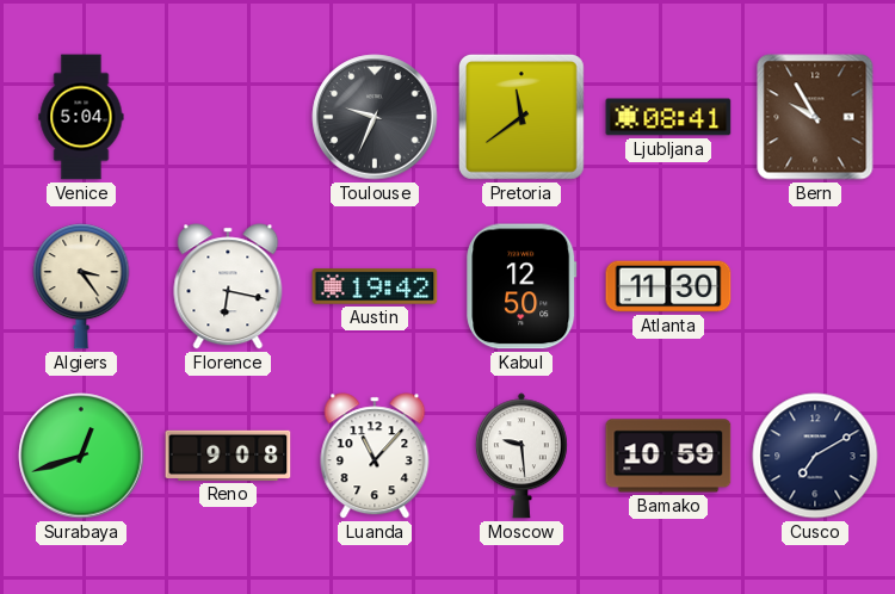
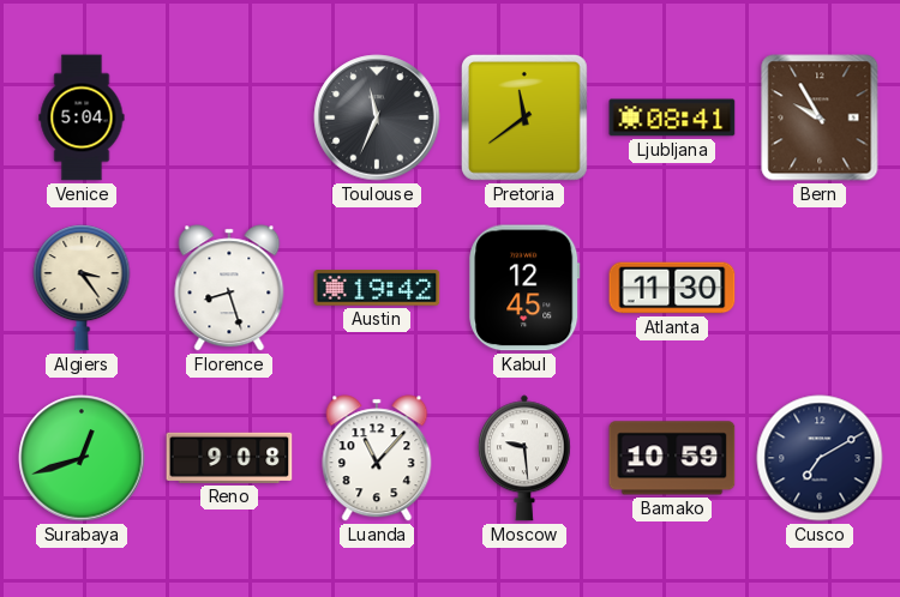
Toulouse: 9:34 -> 11:34 (377, 117)
Florence: 6:17 -> 8:27 (229, 288)
Kabul: 12:50 -> 12:45 (524, 288)
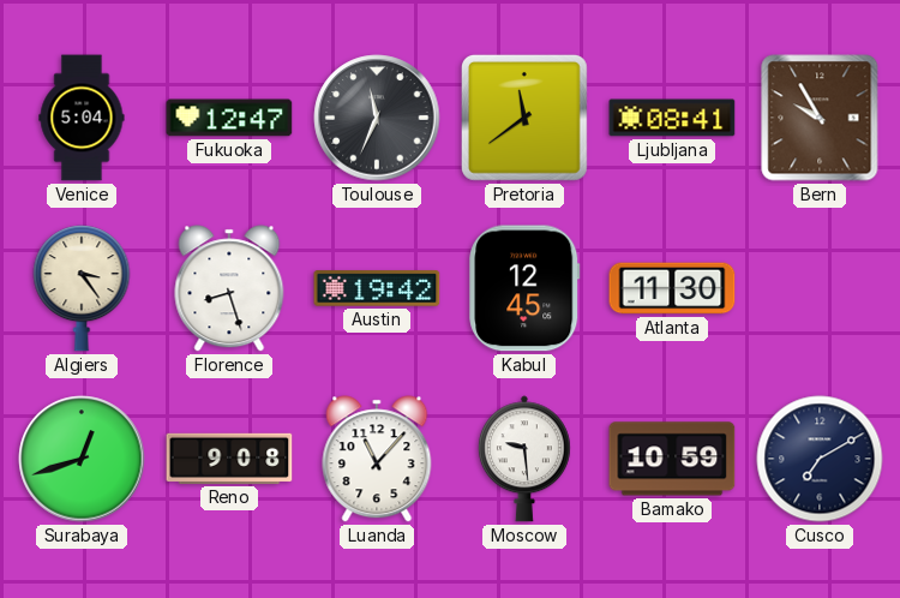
Fukuoka: none -> 12:47 (229, 118)
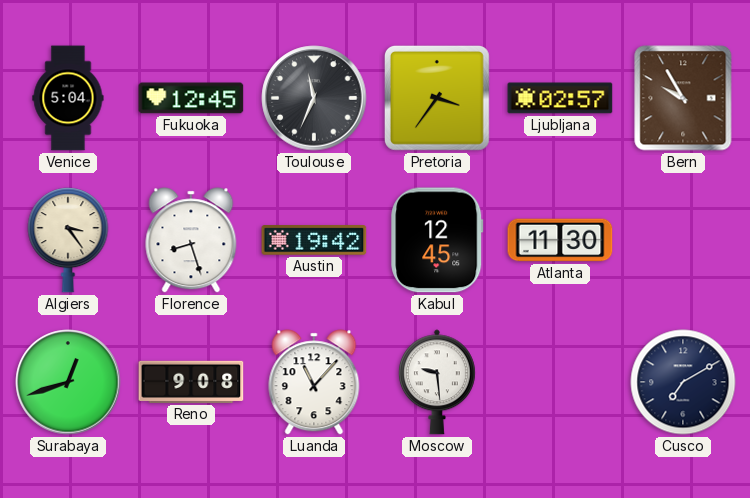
Fukuoka: 12:47 -> 12:45 (191, 98)
Pretoria: 11:39 -> 3:36 (437, 98)
Ljubljana: 08:41 -> 02:57 (560, 98)
Bamako: 10:59 -> none (672, 459)
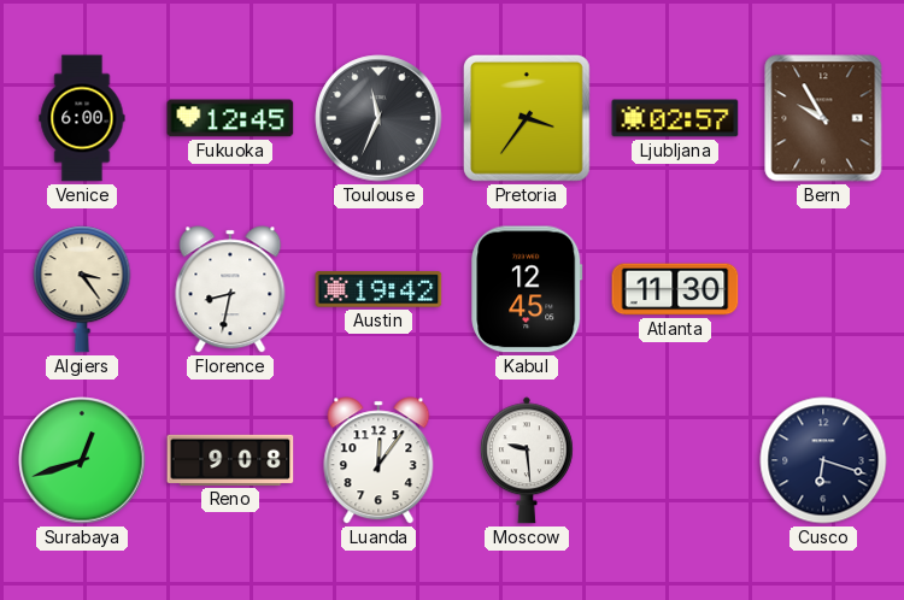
Venice: 5:04 -> 6:00 (82, 118)
Florence: 8:27 -> 8:32 (230, 289)
Luanda: 11:07 -> 12:06 (378, 460)
Cusco: 7:10 -> 6:18 (823, 460)
